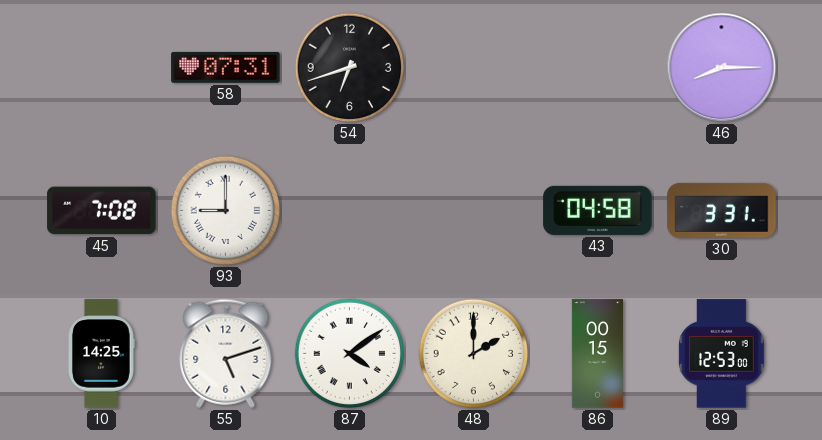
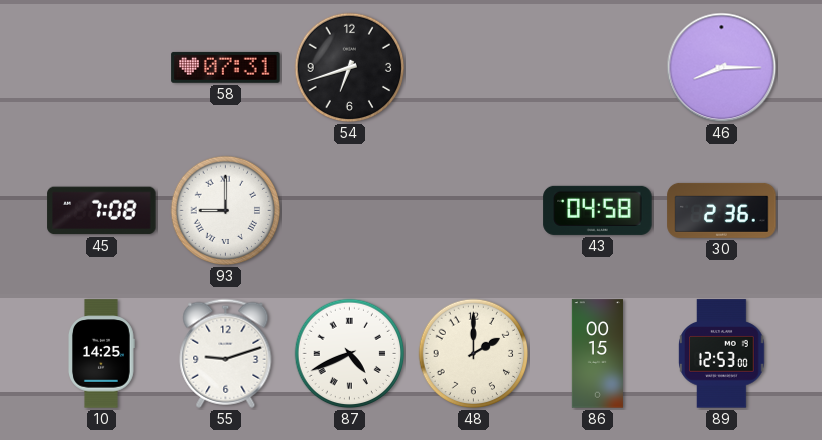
30: 3:31 -> 2:36 (722, 210)
55: 5:12 -> 9:12 (226, 353)
87: 4:09 -> 4:41 (350, 354)
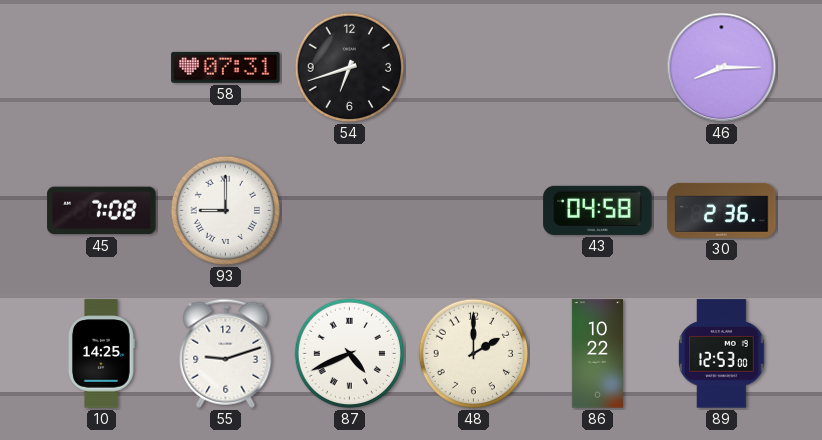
86: 00:15 -> 10:22 (597, 354)
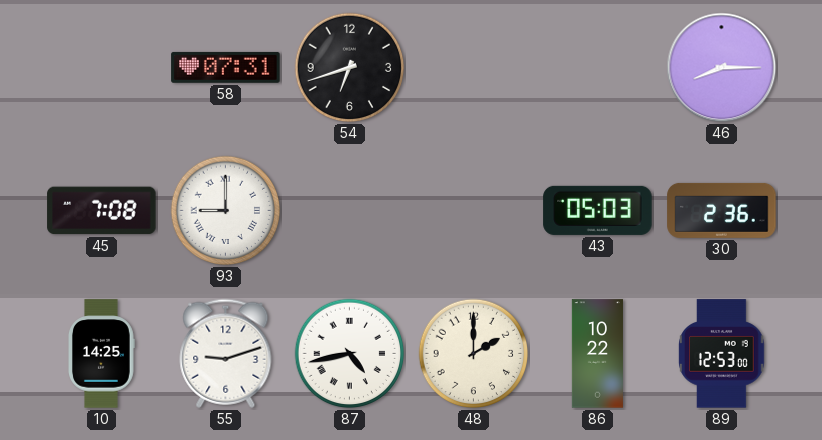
43: 04:58 -> 05:03 (598, 210)
87: 4:41 -> 4:43 (350, 354)
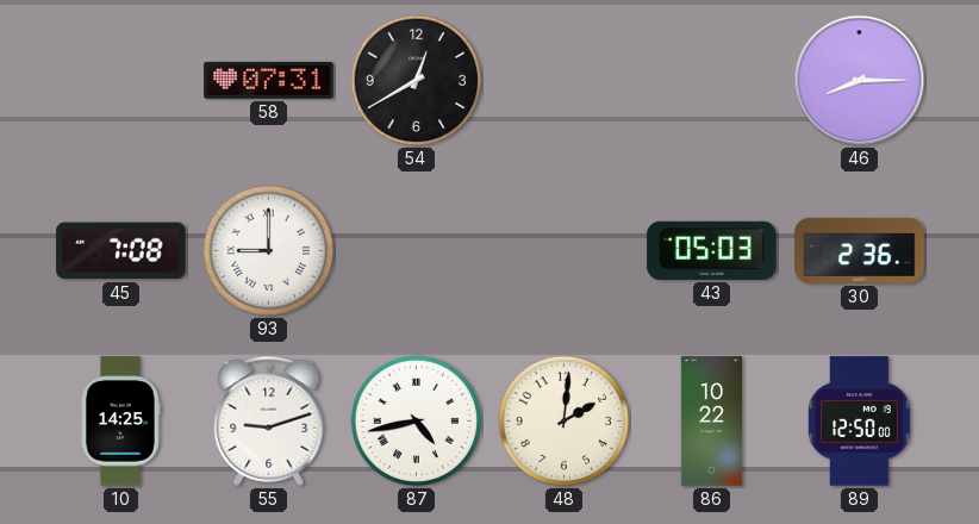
54: 6:42 -> 12:40 (417, 81)
48: 2:00 -> 2:01 (565, 422)
89: 12:53 -> 12:50 (860, 422)
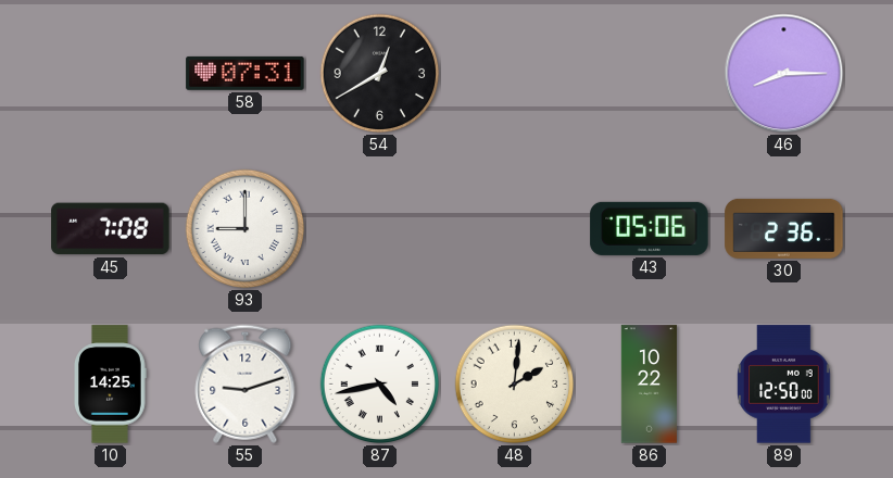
43: 05:03 -> 05:06 (650, 228)
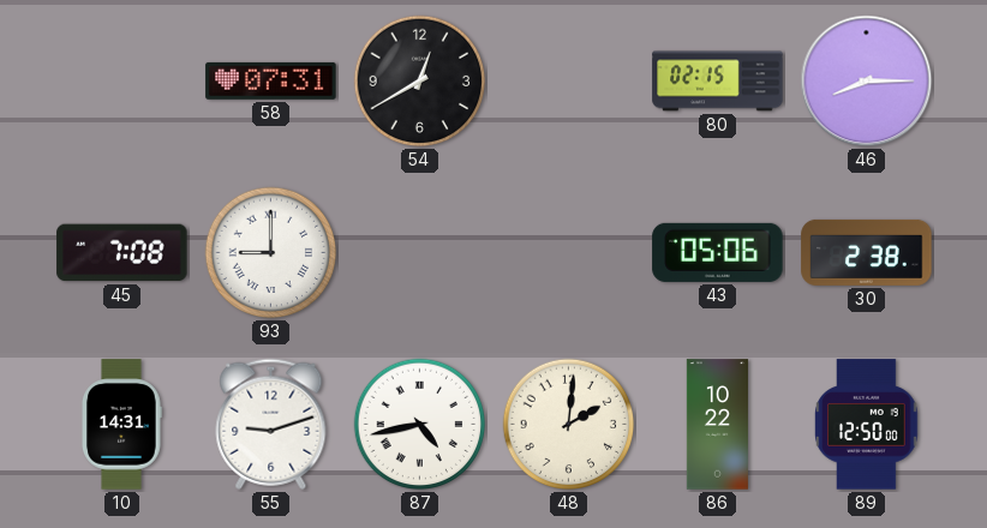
80: none -> 02:15 (718, 82)
30: 2:36 -> 2:38 (867, 252)
10: 14:25 -> 14:31 (122, 425)
